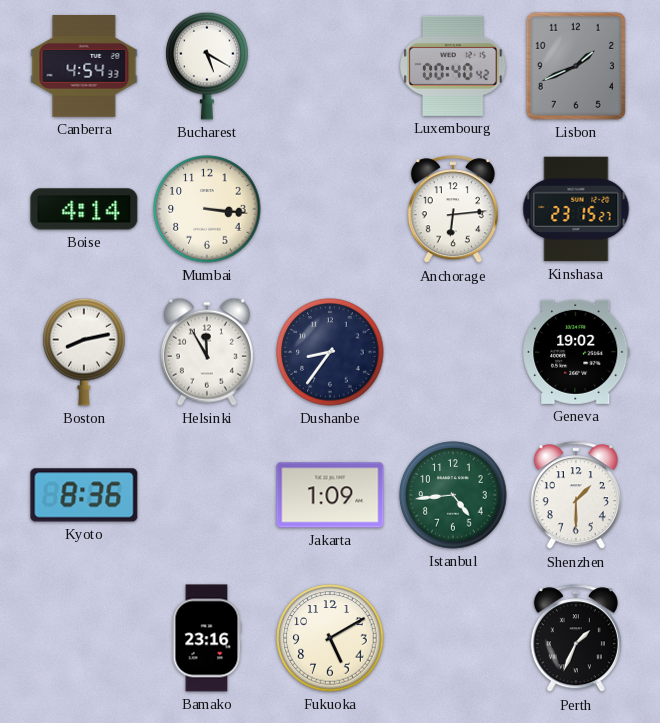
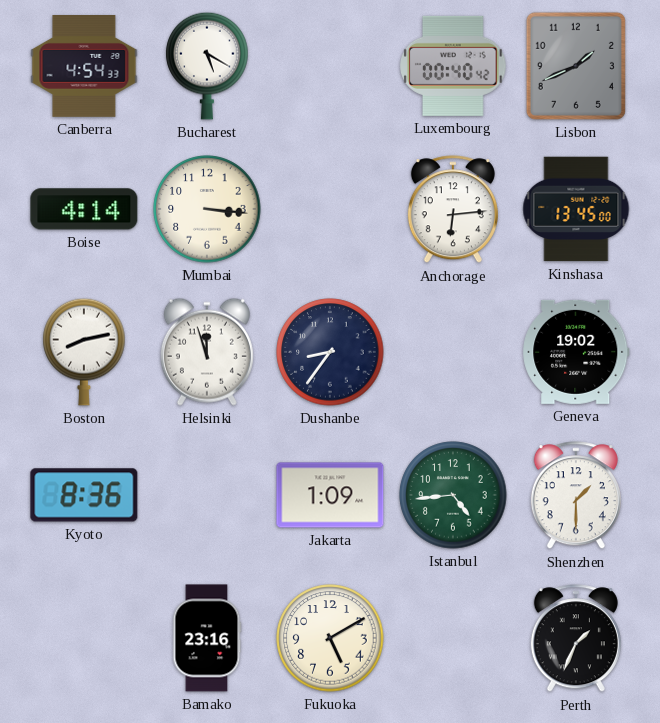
Kinshasa: 23:15 -> 13:45 (576, 209)
Helsinki: 11:55 -> 11:57 (207, 352)
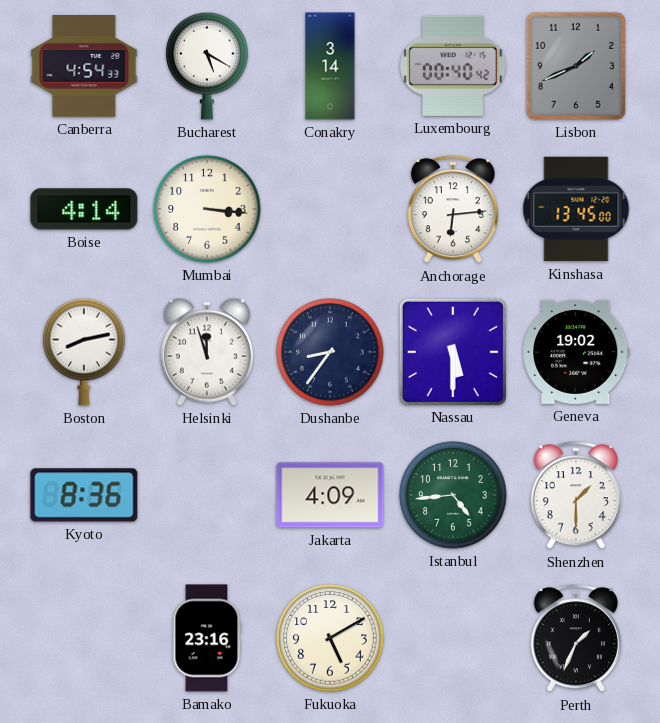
Conakry: none -> 3:14 (330, 66)
Nassau: none -> 5:30 (452, 351)
Jakarta: 1:09 -> 4:09 (330, 495)
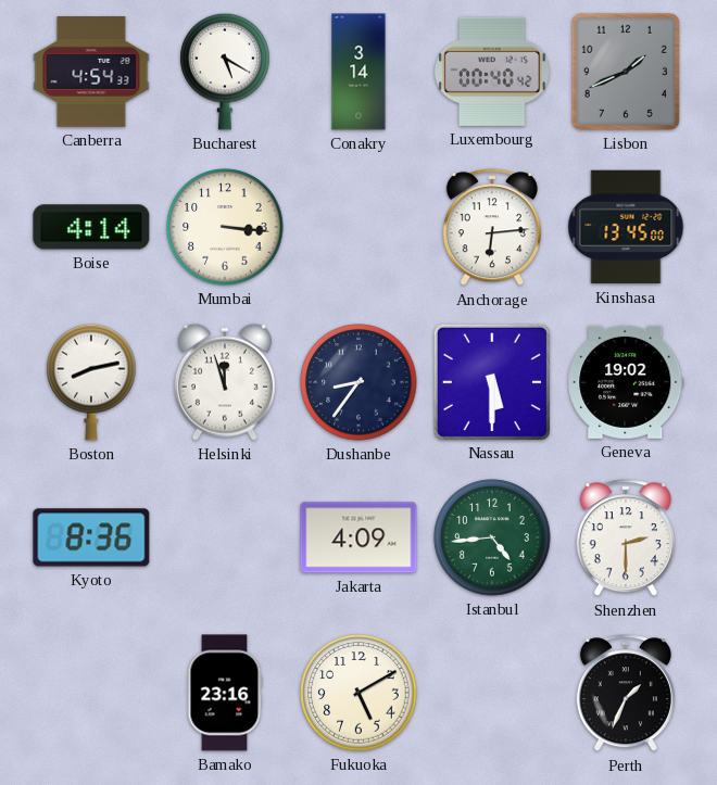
Shenzhen: 1:30 -> 2:30 (626, 539)
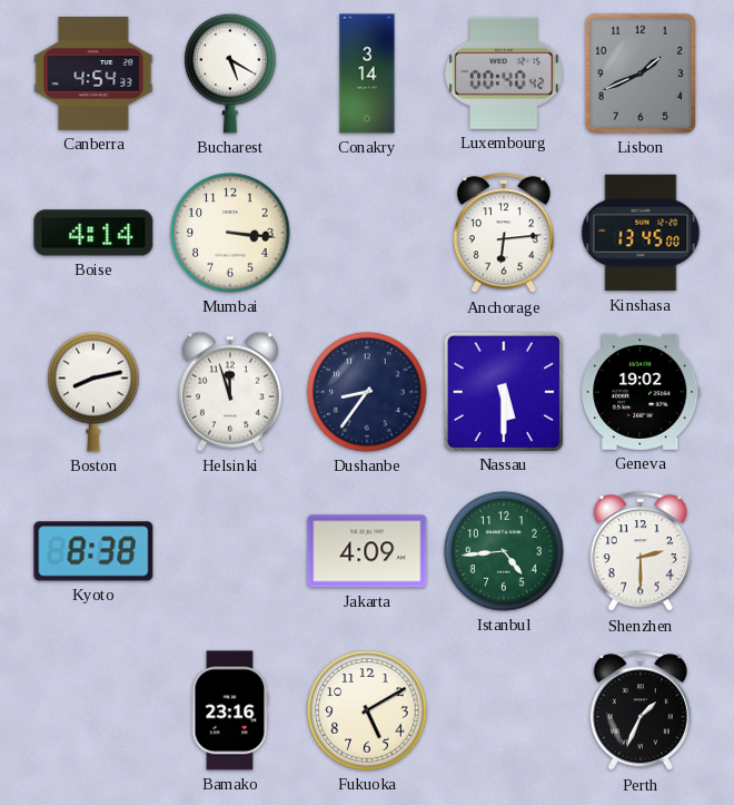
Kyoto: 8:36 -> 8:38 (93, 551)
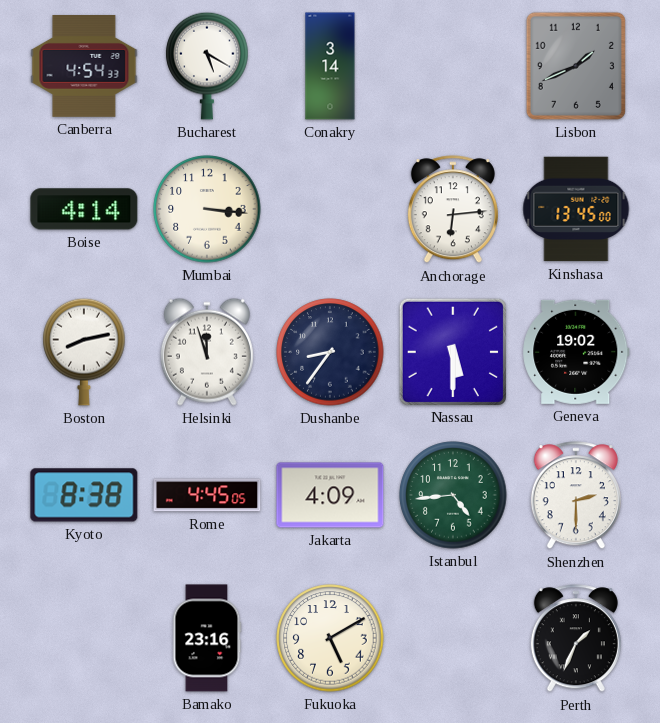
Luxembourg: 00:40 -> none (504, 73)
Rome: none -> 4:45 (207, 495)
